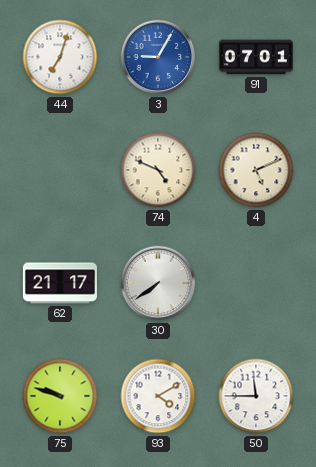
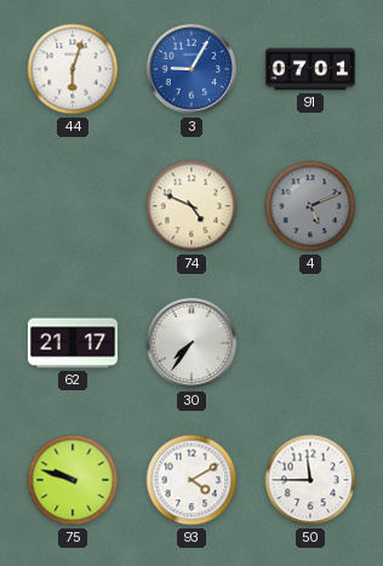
44: 7:03 -> 6:03 (73, 69)
4 dial: cream -> grey (310, 206)
30: 7:39 -> 7:36 (191, 343)
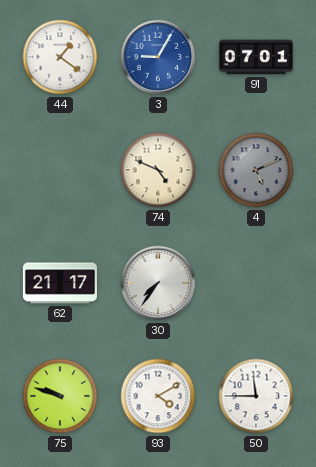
44: 6:03 -> 1:21 (60, 57)
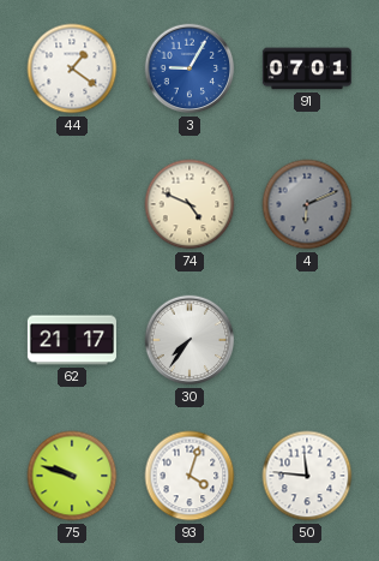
4: 5:11 -> 6:11 (307, 204)
93: 4:10 -> 4:03 (189, 476)
50: 11:45 -> 11:46 (307, 476)
